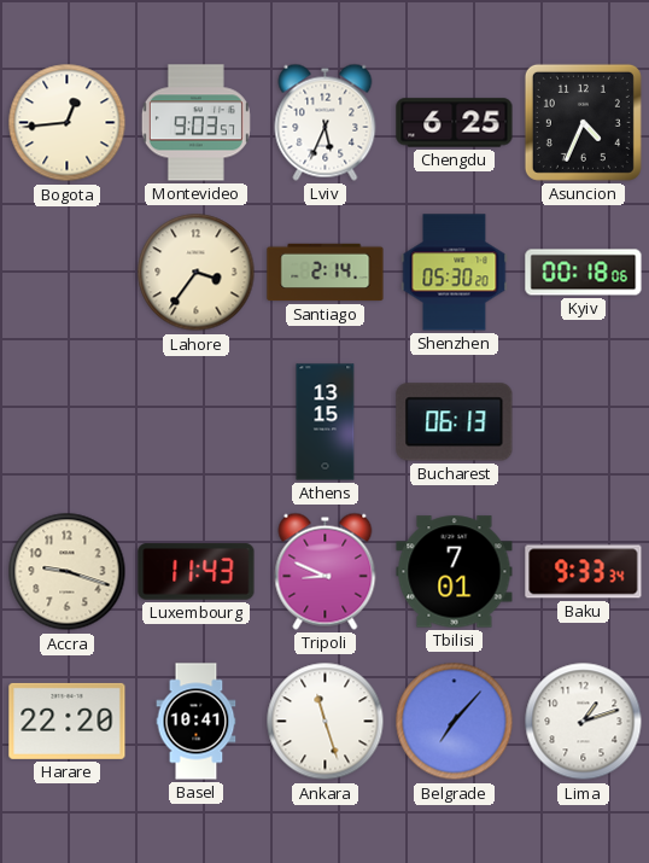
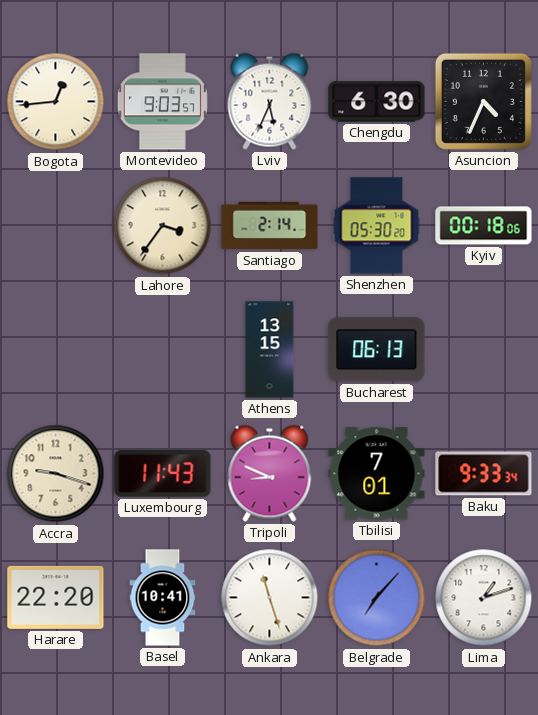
Chengdu: 6:25 -> 6:30 (377, 102)
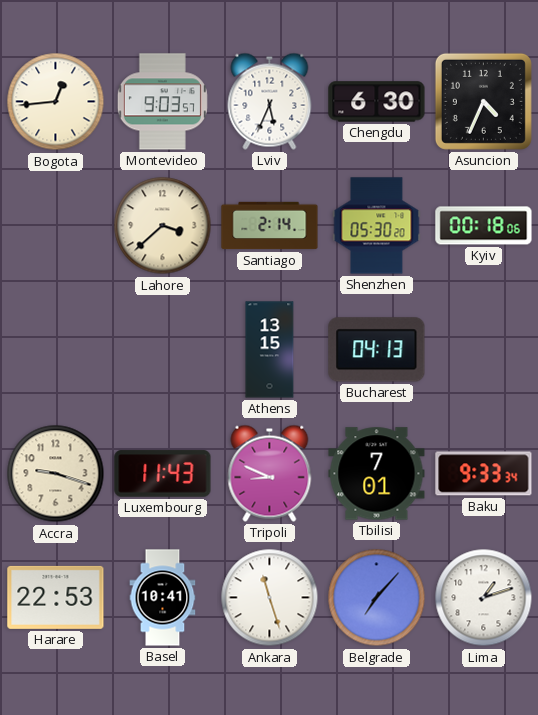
Lahore: 3:36 -> 3:38 (163, 226)
Bucharest: 06:13 -> 04:13 (377, 350)
Harare: 22:20 -> 22:53 (56, 597)
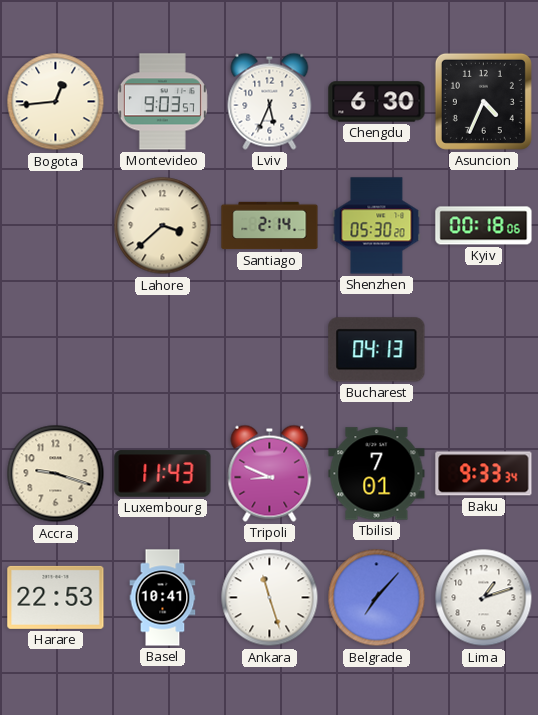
Athens: 13:15 -> none (270, 350)
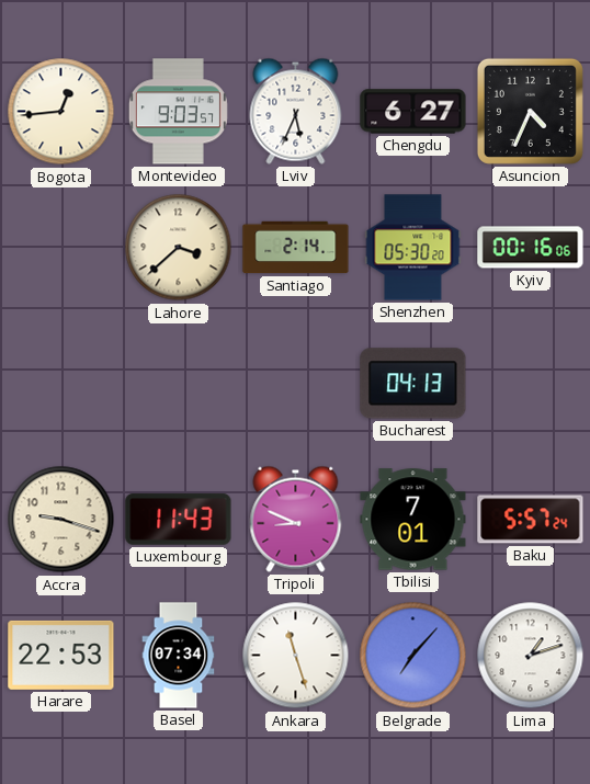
Chengdu: 6:30 -> 6:27 (413, 112)
Kyiv: 00:18 -> 00:16 (531, 248)
Baku: 9:33 -> 5:57 (531, 520)
Basel: 10:41 -> 07:34 (179, 656)
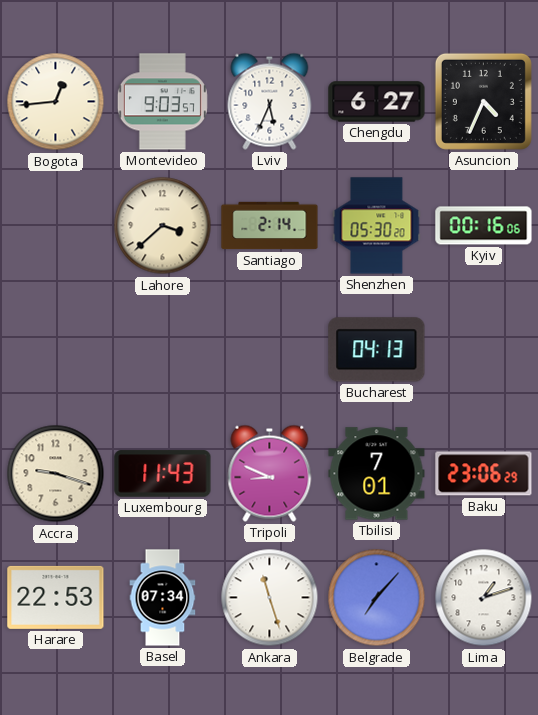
Baku: 5:57 -> 23:06 (484, 474)
